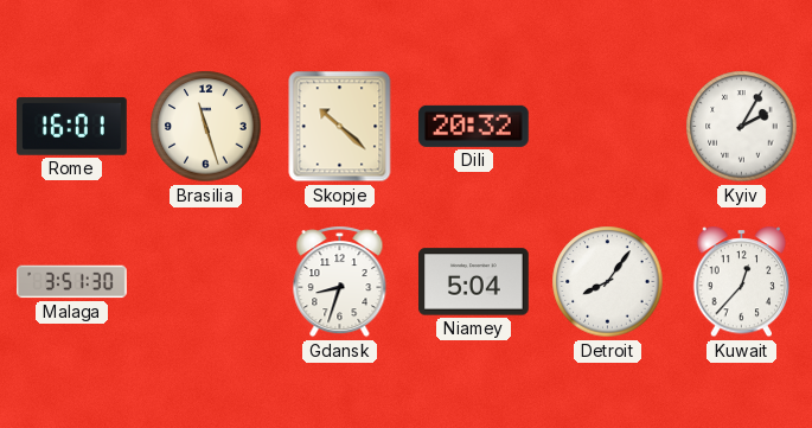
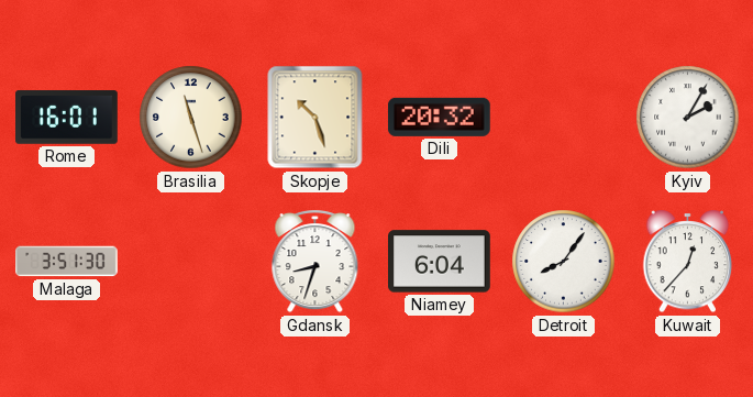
Skopje: 10:22 -> 10:27 (315, 118)
Niamey: 5:04 -> 6:04 (440, 262)
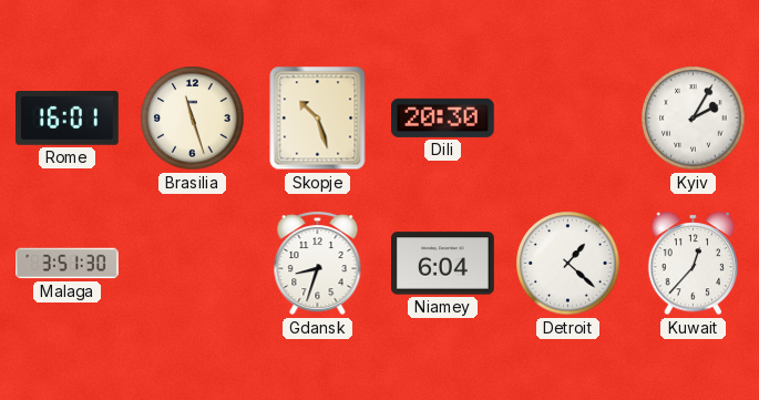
Dili: 20:32 -> 20:30 (442, 117)
Detroit: 8:06 -> 1:22 (568, 264)
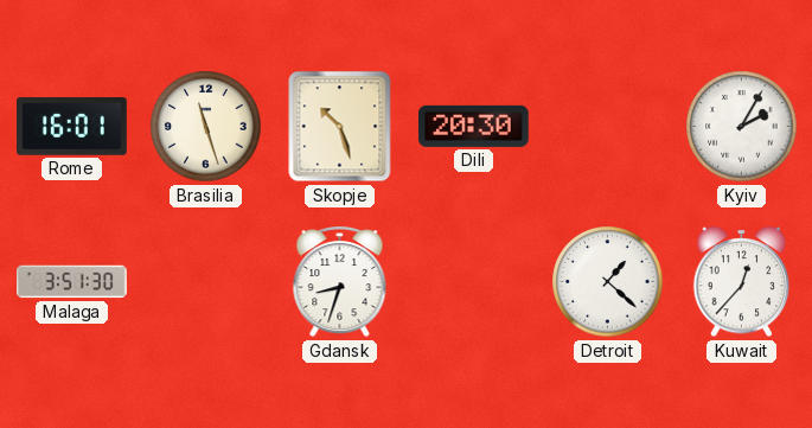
Niamey: 6:04 -> none (443, 264)
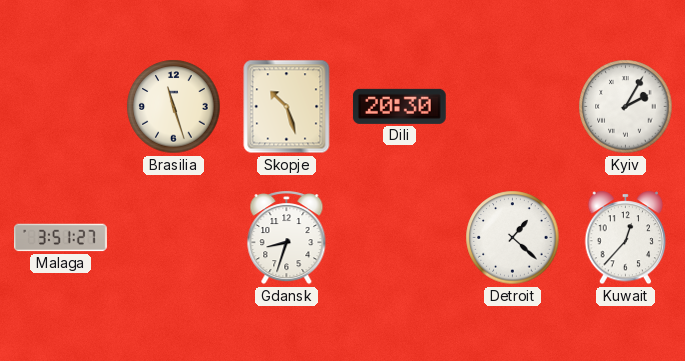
Rome: 16:01 -> none (72, 127)
Malaga: 3:51:30 -> 3:51:27 (61, 238)
